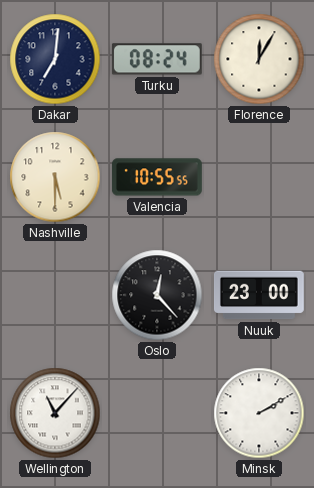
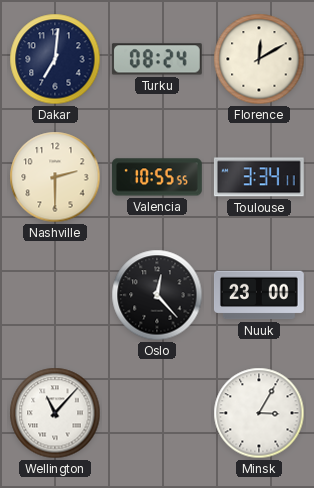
Florence: 12:05 -> 12:10 (259, 59)
Nashville: 5:30 -> 2:30 (55, 177)
Toulouse: none -> 3:34 (259, 177)
Minsk: 2:10 -> 3:05 (259, 413)
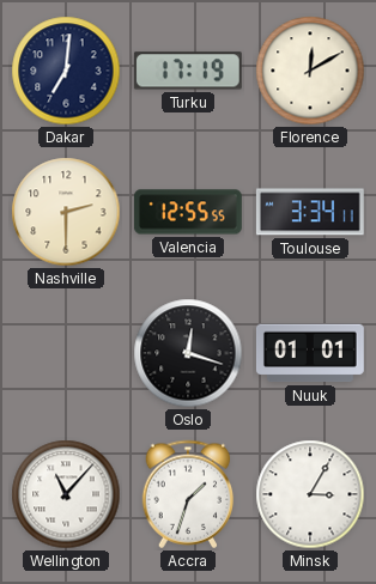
Turku: 08:24 -> 17:19 (188, 71)
Valencia: 10:55 -> 12:55 (188, 212)
Oslo: 12:23 -> 12:18 (188, 353)
Nuuk: 23:00 -> 01:01 (310, 353)
Accra: none -> 1:33 (188, 494)
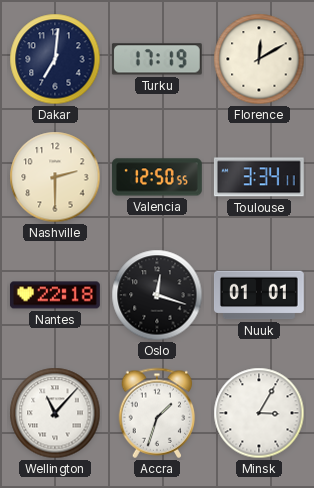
Valencia: 12:55 -> 12:50 (157, 177)
Nantes: none -> 22:18 (55, 295)
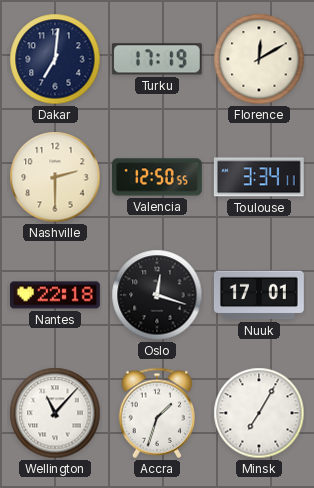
Nuuk: 01:01 -> 17:01 (259, 295)
Minsk: 3:05 -> 7:05 (259, 413)
